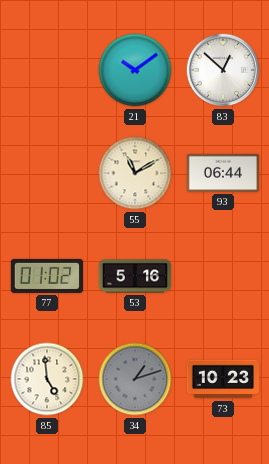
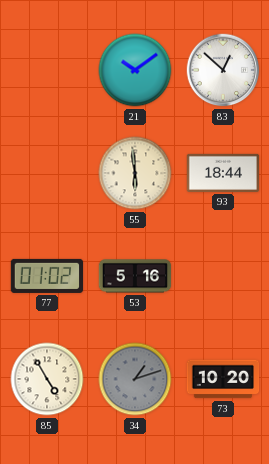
55: 11:10 -> 5:59 (135, 173)
93: 06:44 -> 18:44 (223, 173)
85: 4:59 -> 4:55 (47, 379)
73: 10:23 -> 10:20 (223, 379)
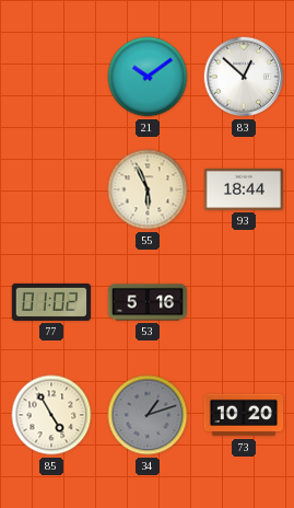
55: 5:59 -> 5:56 (148, 189)
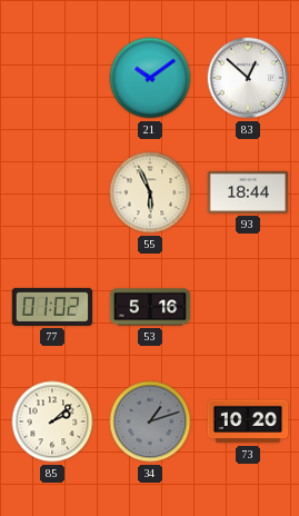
85: 4:55 -> 2:08 (52, 421)
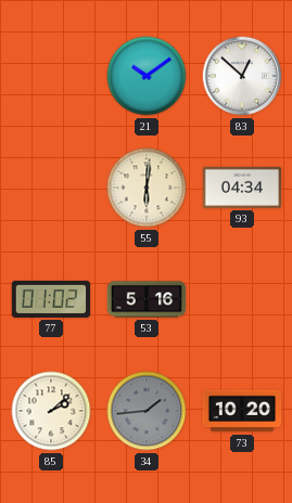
55: 5:56 -> 6:01 (147, 188)
93: 18:44 -> 04:34 (242, 188)
34: 1:12 -> 1:44 (147, 411)
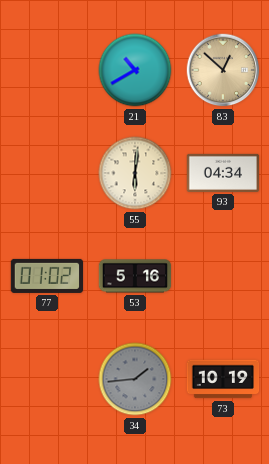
21: 10:09 -> 10:40 (135, 70)
83 dial: white -> champagne (223, 70)
85: 2:08 -> none (51, 411)
73: 10:20 -> 10:19 (223, 379)
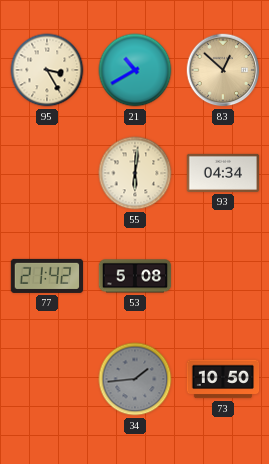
95: none -> 3:25 (47, 70)
77: 01:02 -> 21:42 (47, 276)
53: 5:16 -> 5:08 (135, 276)
73: 10:19 -> 10:50 (223, 379)
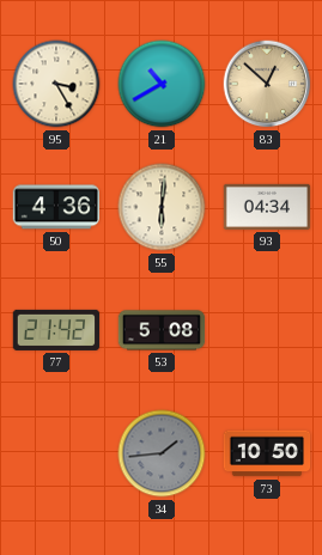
50: none -> 4:36 (55, 207)
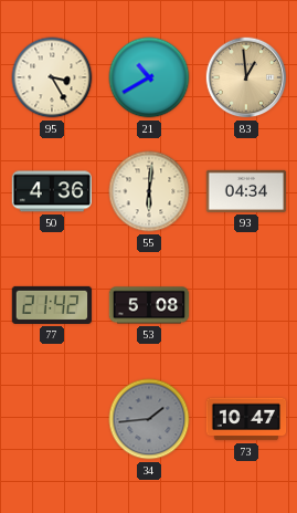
83: 12:52 -> 12:59 (246, 77)
73: 10:50 -> 10:47 (246, 419)
